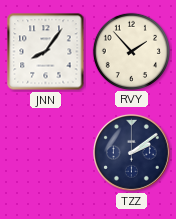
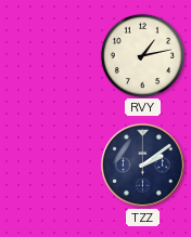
JNN: 8:06 -> none (46, 52)
RVY: 1:53 -> 1:13 (142, 55)
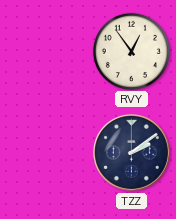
RVY: 1:13 -> 12:54 (131, 51)
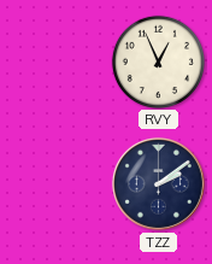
RVY: 12:54 -> 12:56 (158, 61)
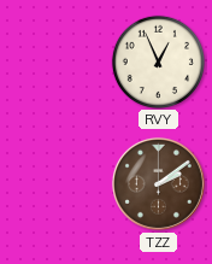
TZZ dial: navy -> brown (158, 183)
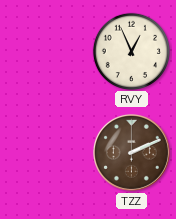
TZZ: 2:09 -> 2:11 (131, 152)
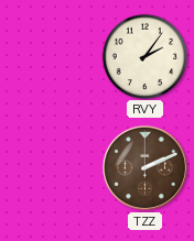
RVY: 12:56 -> 2:06 (144, 56)
